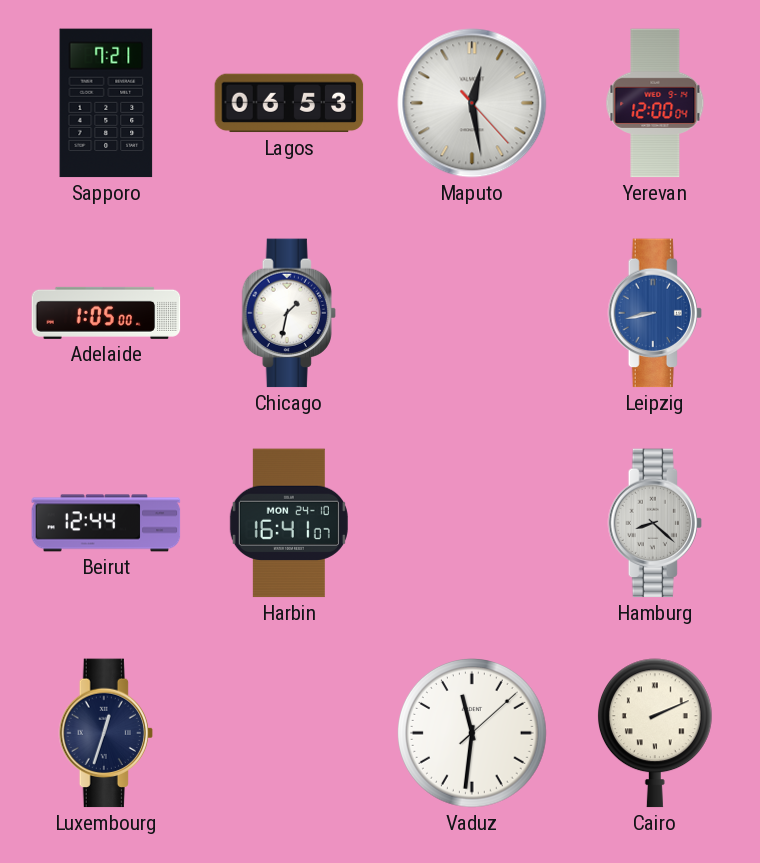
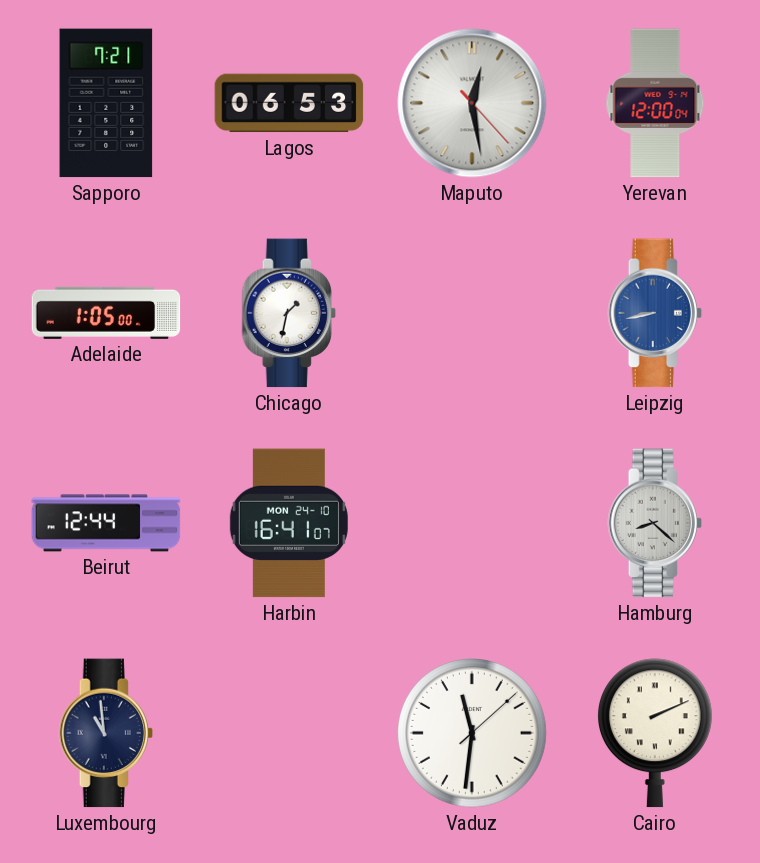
Luxembourg: 12:33 -> 10:59 (106, 733)
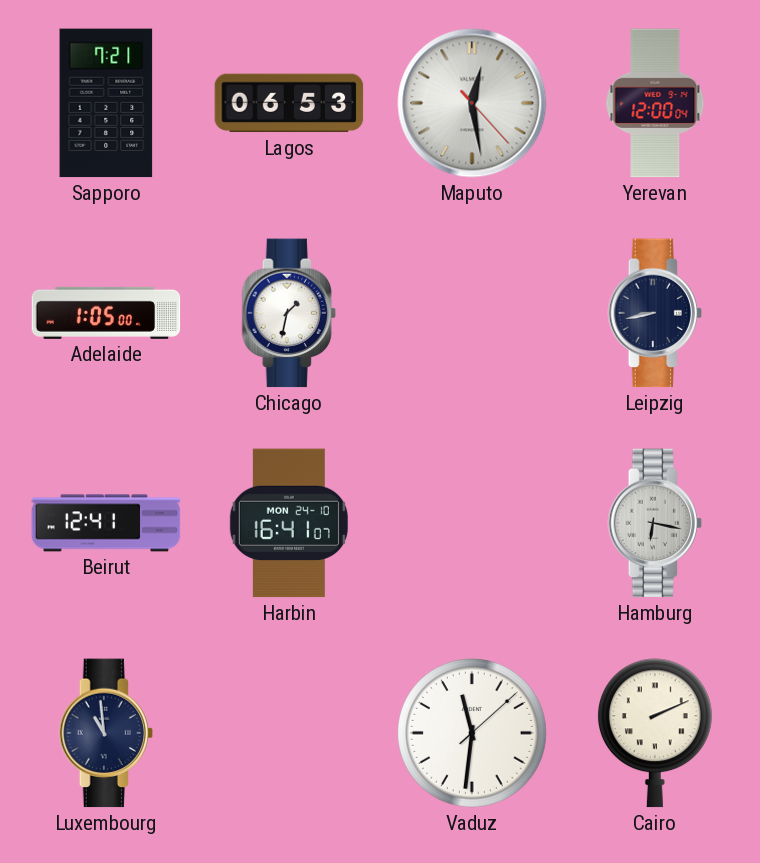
Leipzig dial: blue -> navy (655, 313)
Beirut: 12:44 -> 12:41 (106, 523)
Hamburg: 8:22 -> 6:17 (655, 523)
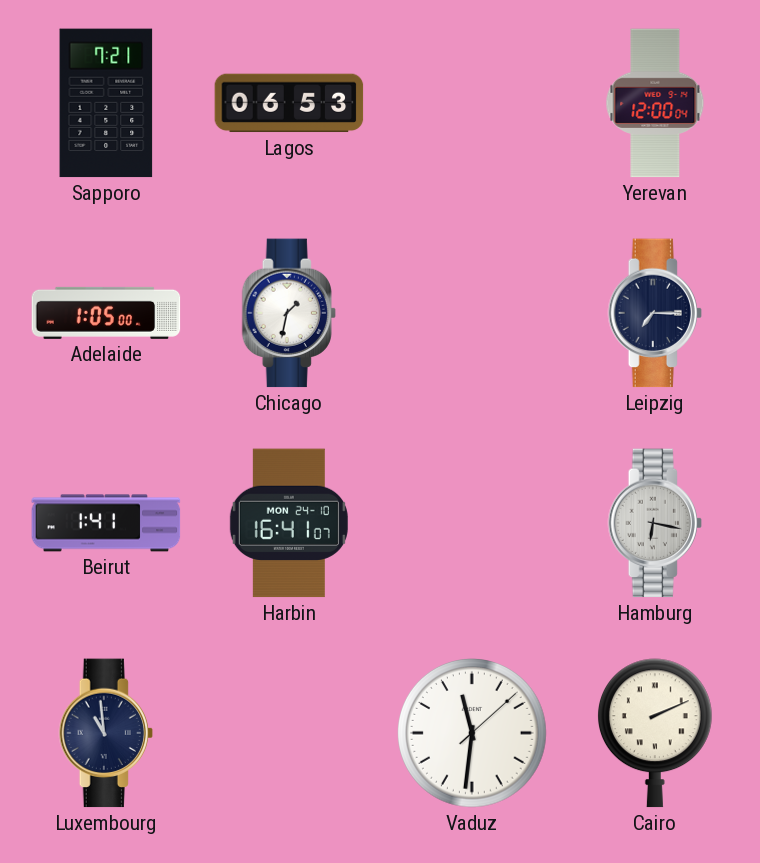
Maputo: 12:28 -> none (472, 103)
Leipzig: 8:43 -> 7:15 (655, 313)
Beirut: 12:41 -> 1:41 (106, 523)
